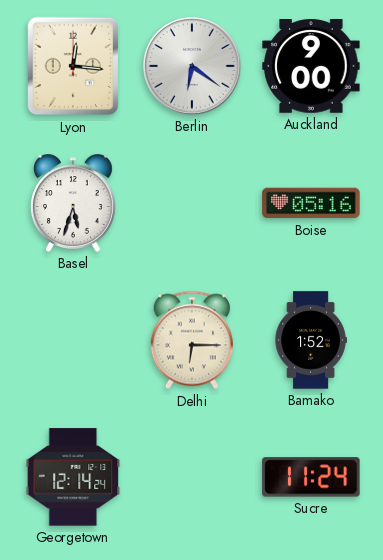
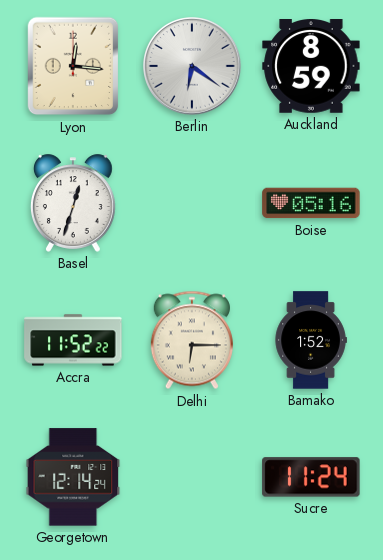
Auckland: 9:00 -> 8:59 (311, 66)
Basel: 5:33 -> 12:33 (73, 203)
Accra: none -> 11:52 (73, 340)
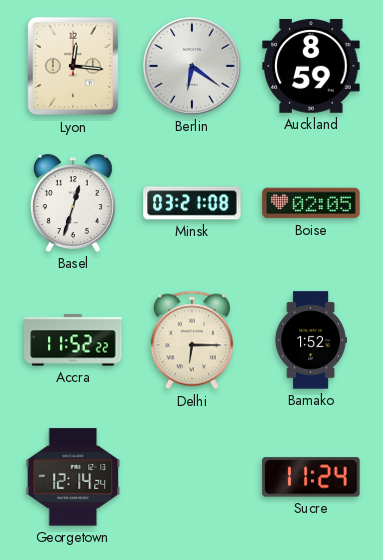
Minsk: none -> 03:21 (192, 203)
Boise: 05:16 -> 02:05 (311, 203)
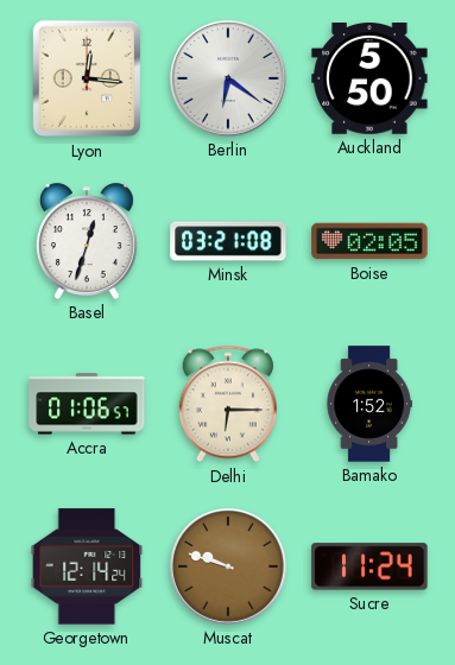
Auckland: 8:59 -> 5:50 (369, 78)
Accra: 11:52 -> 01:06 (87, 404)
Muscat: none -> 9:48 (229, 568)
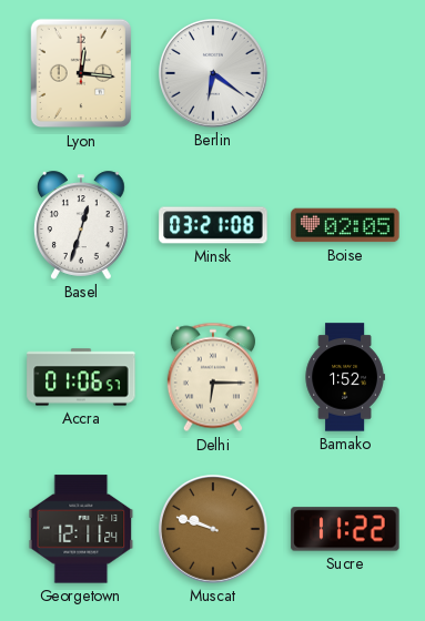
Auckland: 5:50 -> none (369, 78)
Georgetown: 12:14 -> 12:11 (81, 529)
Sucre: 11:24 -> 11:22 (345, 529)
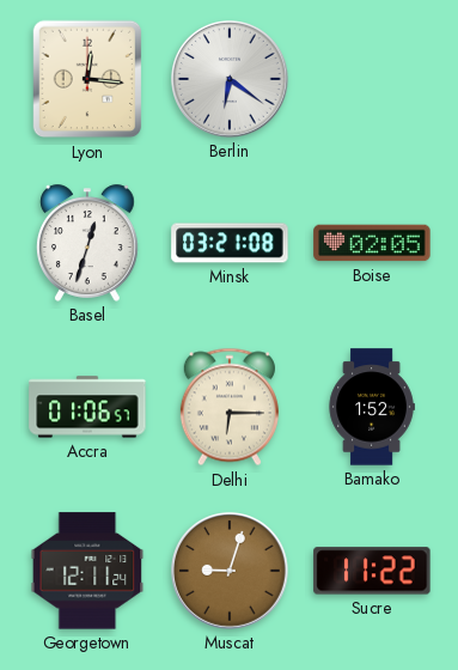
Muscat: 9:48 -> 9:03 (231, 572)
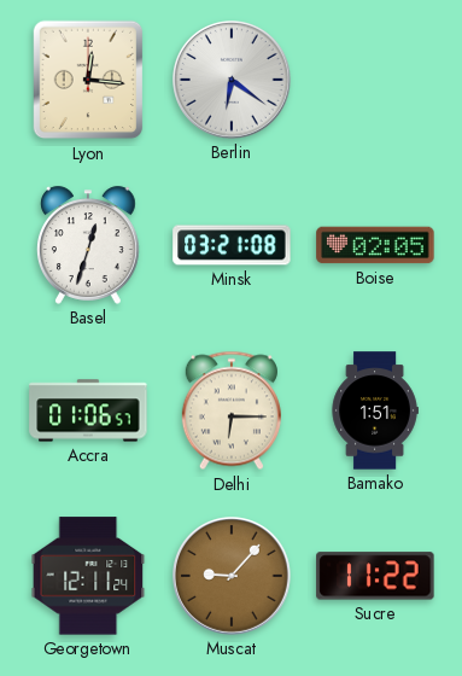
Bamako: 1:52 -> 1:51 (375, 410)
Muscat: 9:03 -> 9:07 (233, 577)
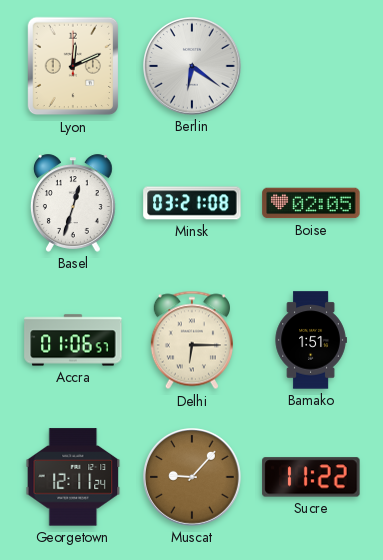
Lyon: 12:16 -> 12:11 (73, 66)
